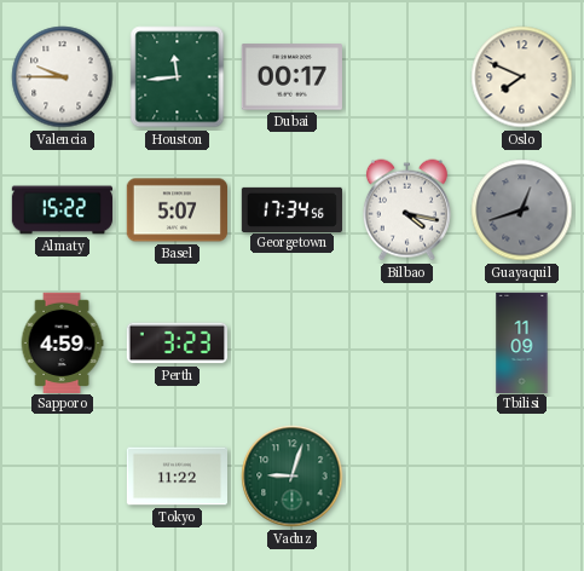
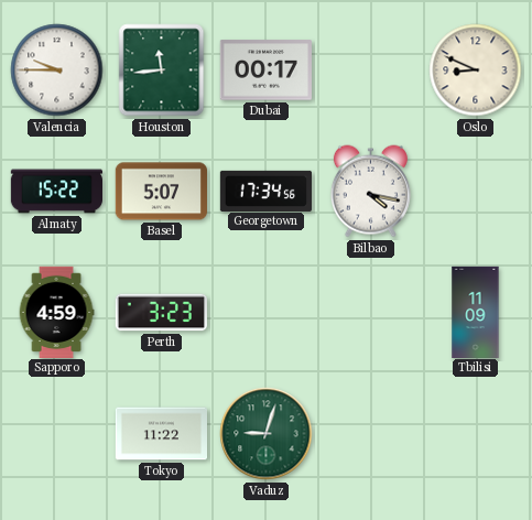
Oslo: 7:49 -> 8:49 (476, 71)
Guayaquil: 12:42 -> none (522, 210)
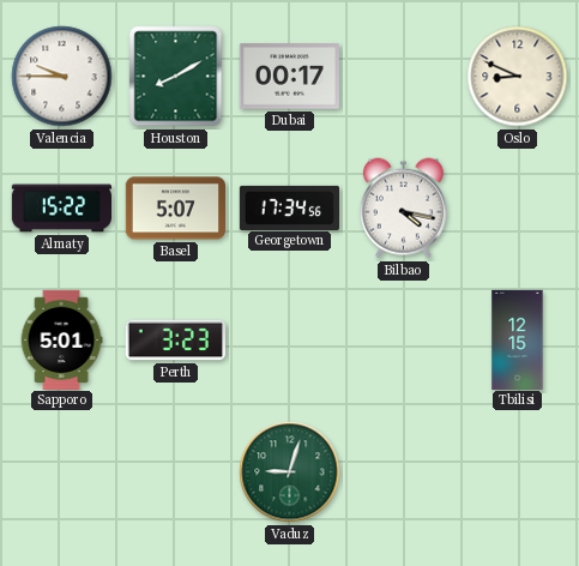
Houston: 11:44 -> 8:10 (176, 77)
Sapporo: 4:59 -> 5:01 (61, 339)
Tbilisi: 11:09 -> 12:15 (518, 339)
Tokyo: 11:22 -> none (161, 434)
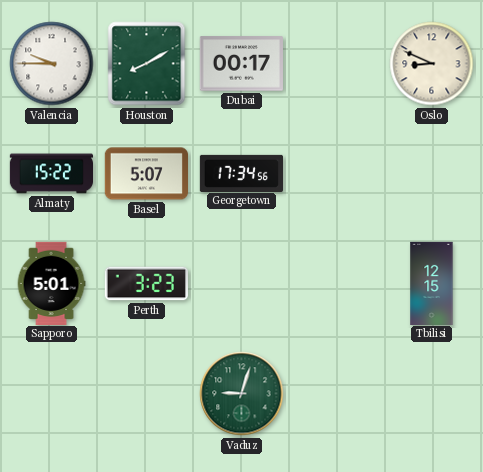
Bilbao: 4:17 -> none (403, 209)
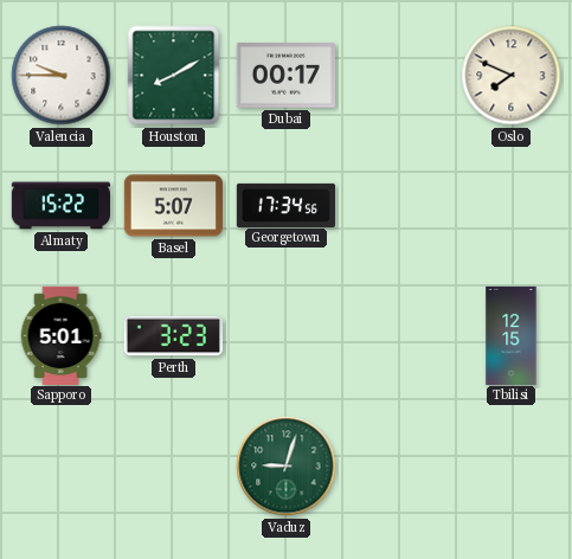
Oslo: 8:49 -> 7:49 (512, 76)
